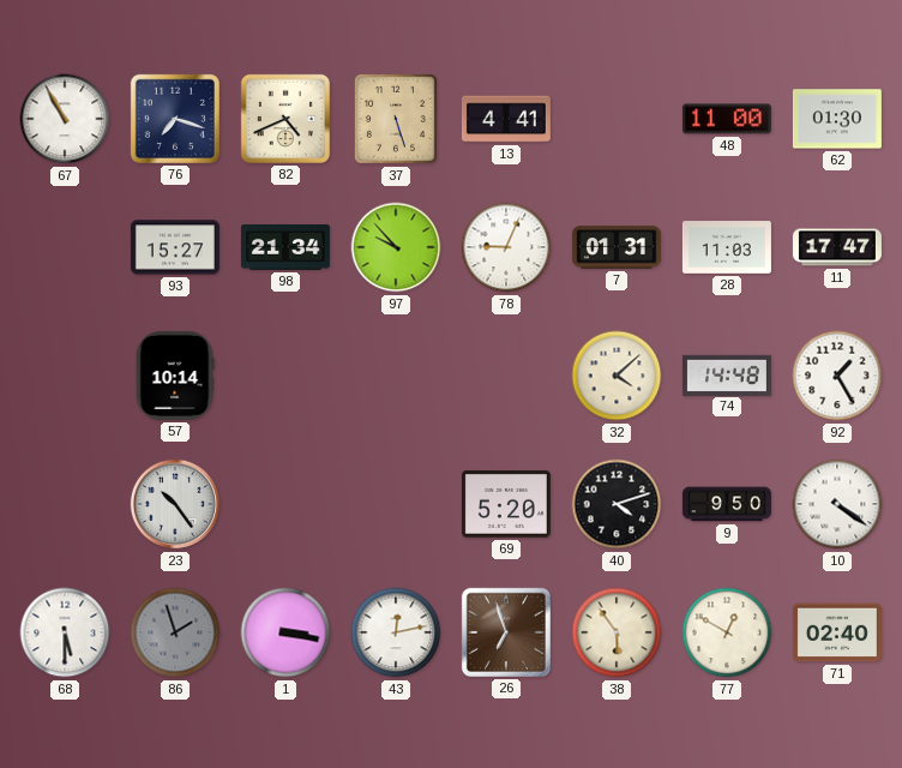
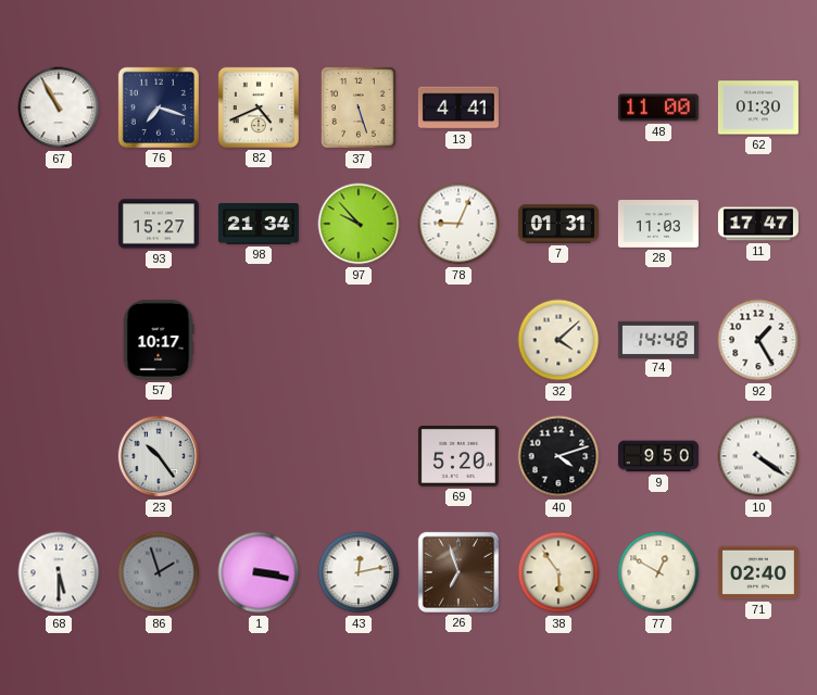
57: 10:14 -> 10:17 (159, 340)
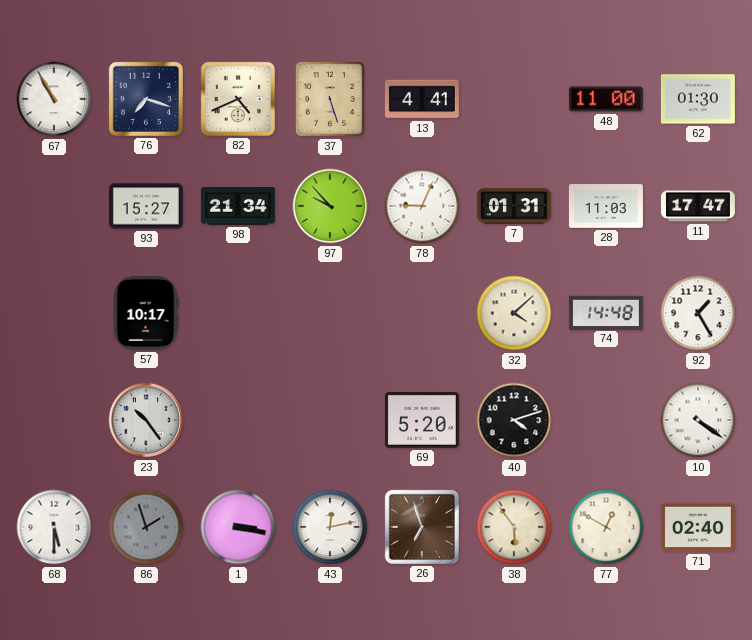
9: 9:50 -> none (658, 456)
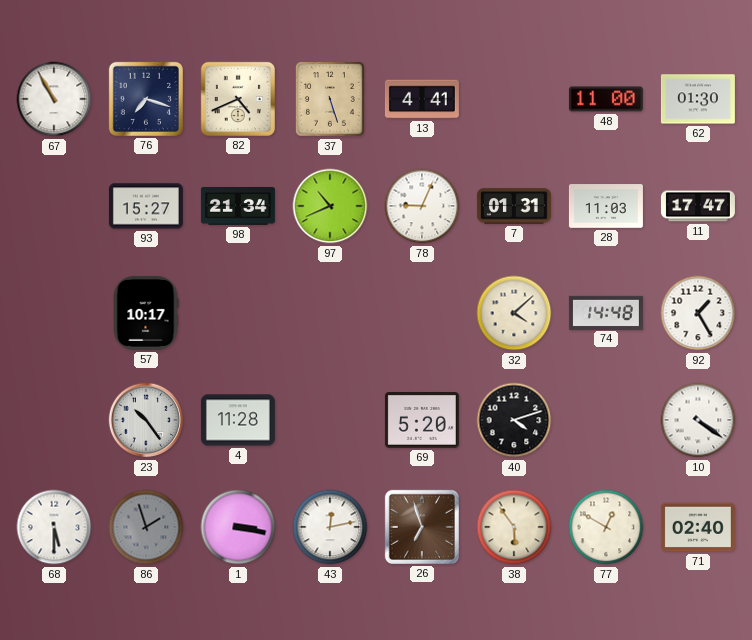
97: 9:53 -> 10:41 (330, 206)
4: none -> 11:28 (238, 420)
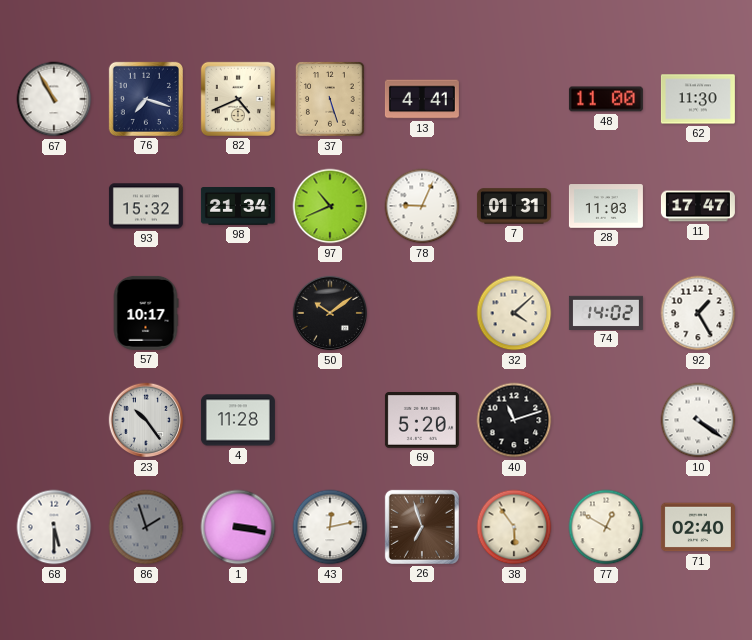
62: 01:30 -> 11:30 (698, 99)
93: 15:27 -> 15:32 (146, 206)
50: none -> 10:09 (330, 313)
74: 14:48 -> 14:02 (606, 312)
40: 4:12 -> 11:12 (514, 420)
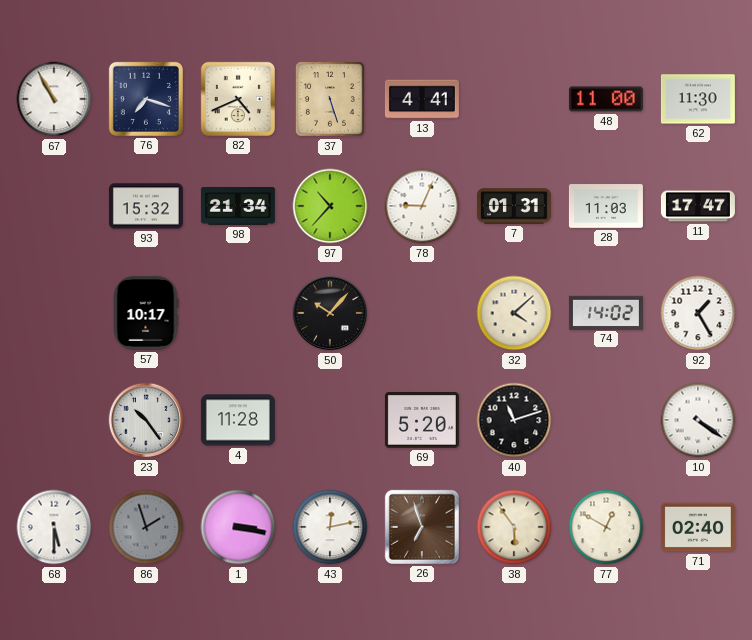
97: 10:41 -> 10:37 (330, 206)
50: 10:09 -> 10:07 (330, 313)
